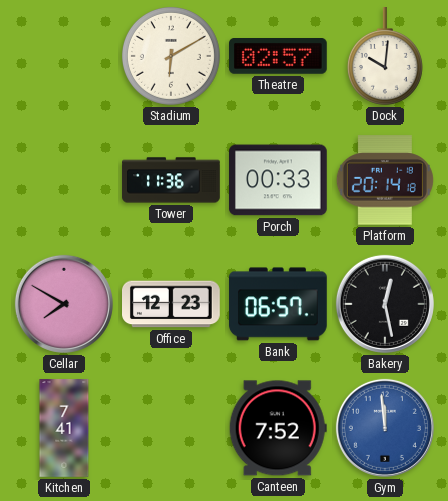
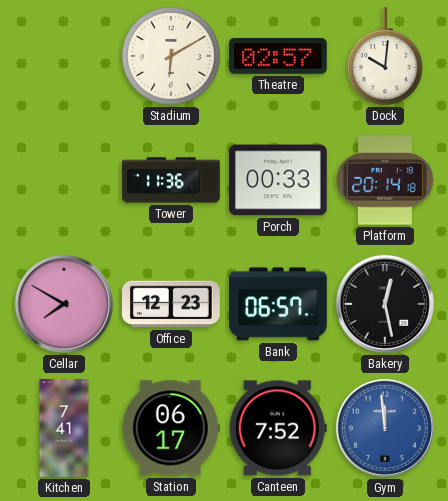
Station: none -> 06:17 (171, 428)
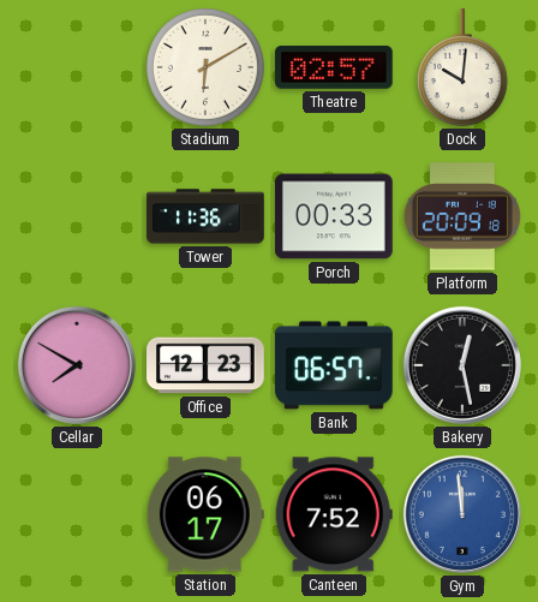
Platform: 20:14 -> 20:09 (462, 216)
Kitchen: 7:41 -> none (64, 428)
